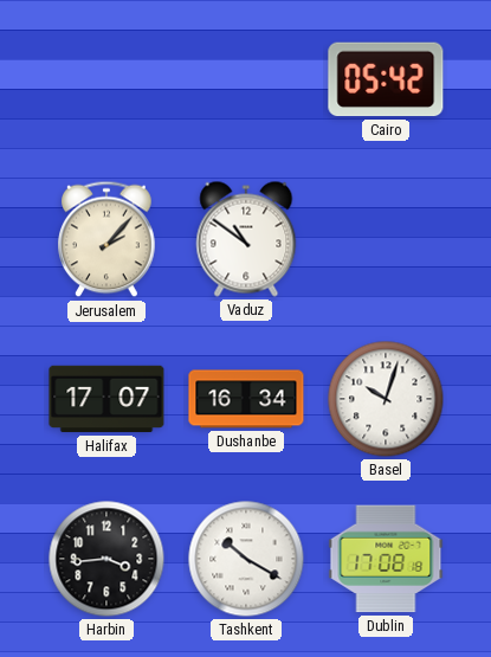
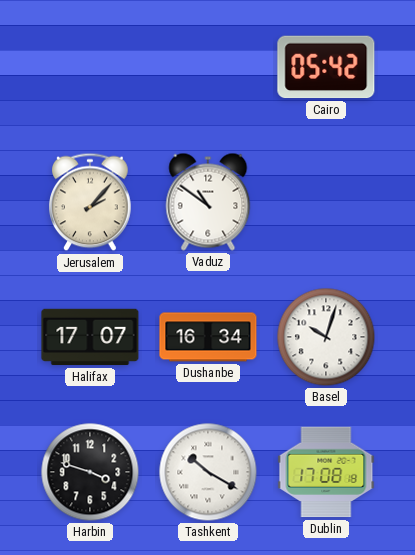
Harbin: 3:44 -> 3:48 (90, 472)
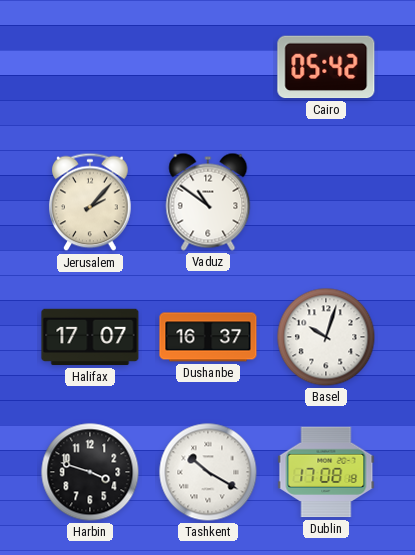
Dushanbe: 16:34 -> 16:37 (208, 337)
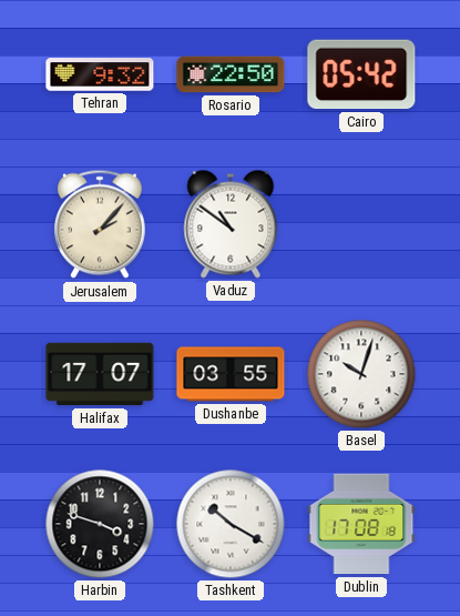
Tehran: none -> 9:32 (100, 74)
Rosario: none -> 22:50 (231, 74)
Dushanbe: 16:37 -> 03:55 (231, 374)
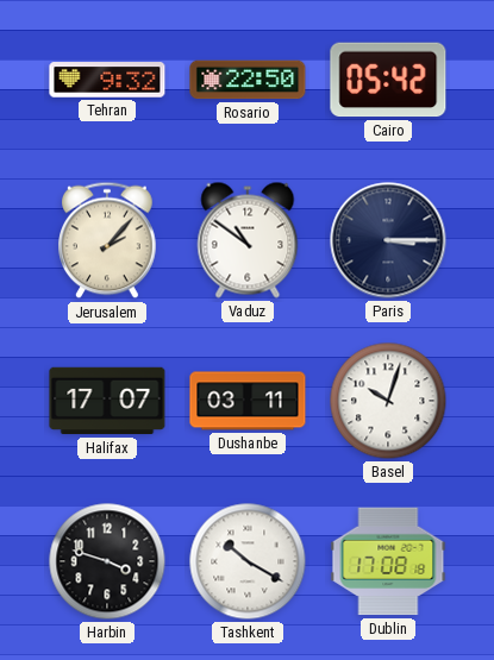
Paris: none -> 3:15 (388, 240)
Dushanbe: 03:55 -> 03:11 (248, 401)
